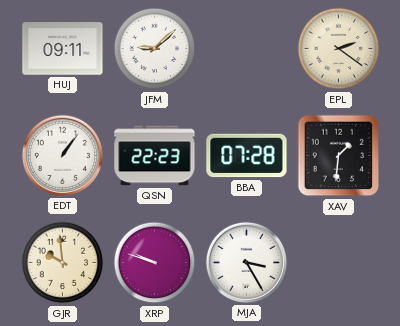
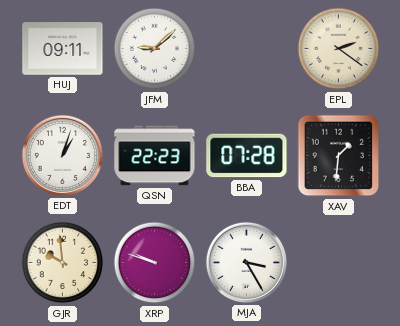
EDT: 1:06 -> 1:03 (62, 155)
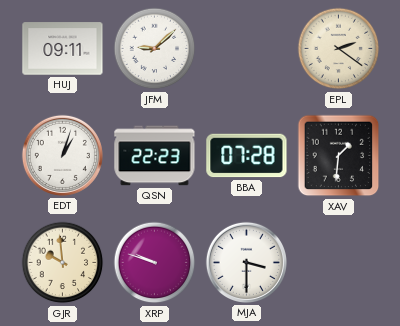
MJA: 3:25 -> 3:30 (246, 262)
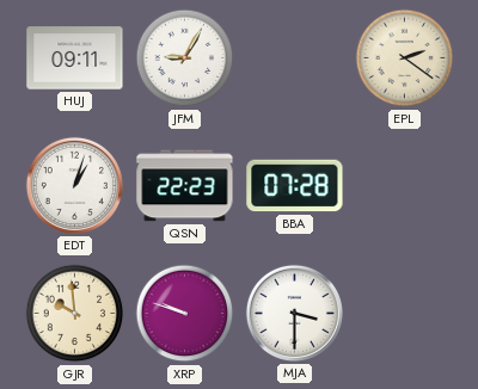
JFM: 9:08 -> 9:05 (185, 58)
XAV: 1:31 -> none (339, 156)
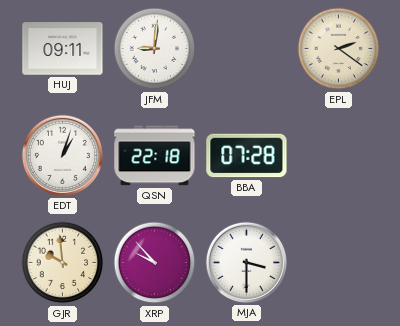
JFM: 9:05 -> 9:01 (155, 49)
QSN: 22:23 -> 22:18 (155, 156)
XRP: 9:48 -> 9:53 (155, 263)
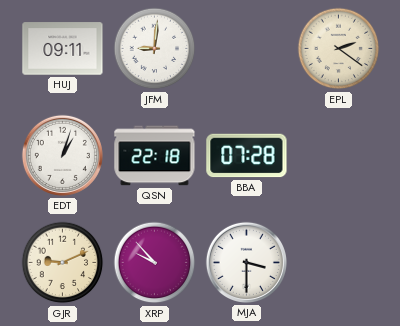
GJR: 9:59 -> 9:11 (63, 263)
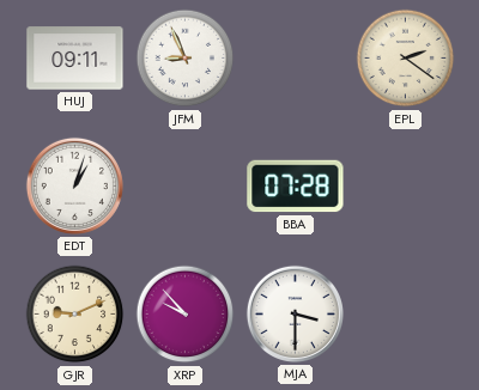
JFM: 9:01 -> 8:56 (186, 59)
QSN: 22:18 -> none (155, 156)
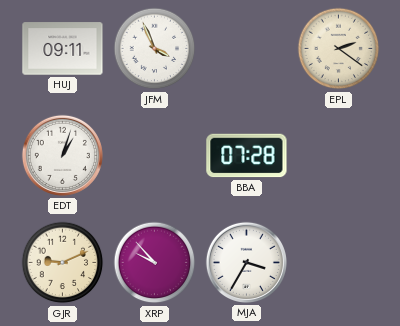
JFM: 8:56 -> 3:56 (155, 49)
MJA: 3:30 -> 3:35 (246, 262)
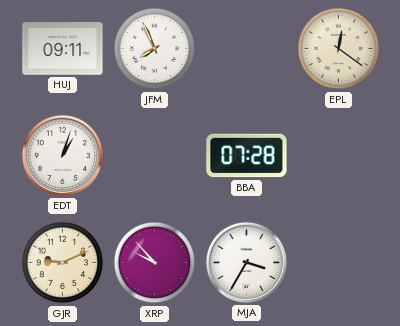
JFM: 3:56 -> 7:56 (155, 49)
EPL: 2:21 -> 12:21 (339, 49)
